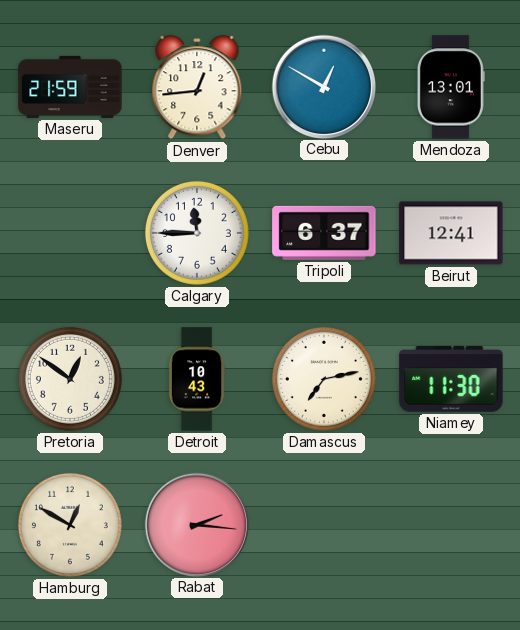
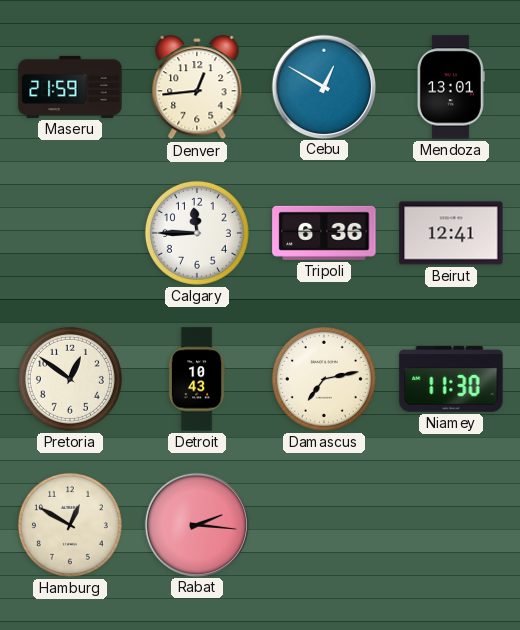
Tripoli: 6:37 -> 6:36 (324, 233)
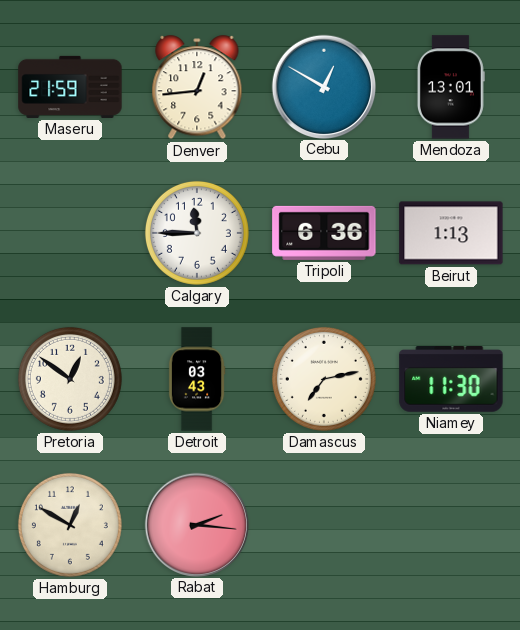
Beirut: 12:41 -> 1:13 (451, 233)
Detroit: 10:43 -> 03:43 (197, 379)
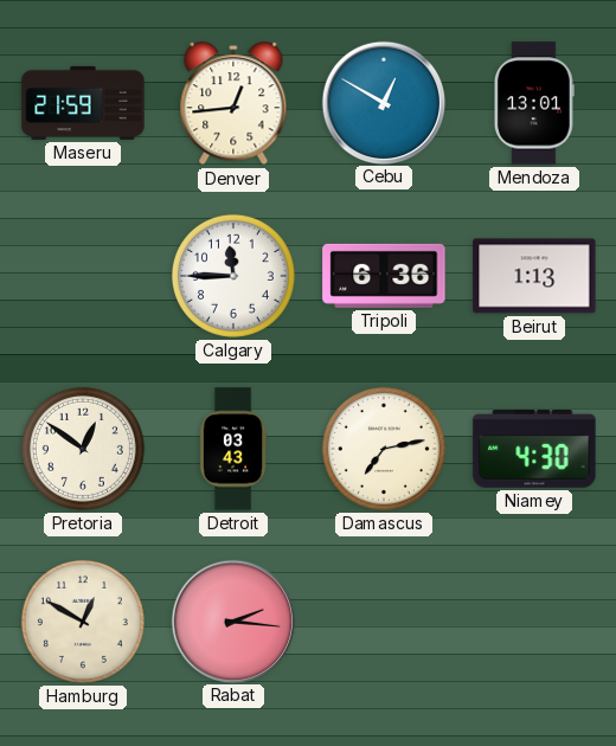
Niamey: 11:30 -> 4:30 (534, 450)
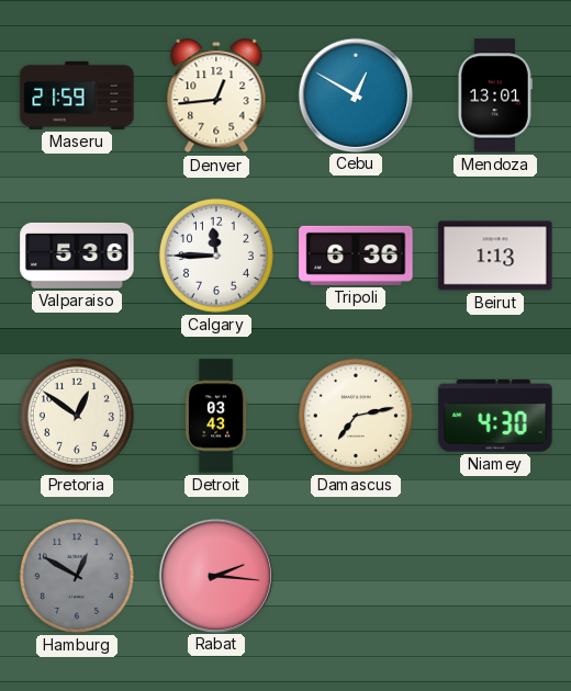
Valparaiso: none -> 5:36 (77, 256)
Hamburg dial: cream -> grey (77, 576)
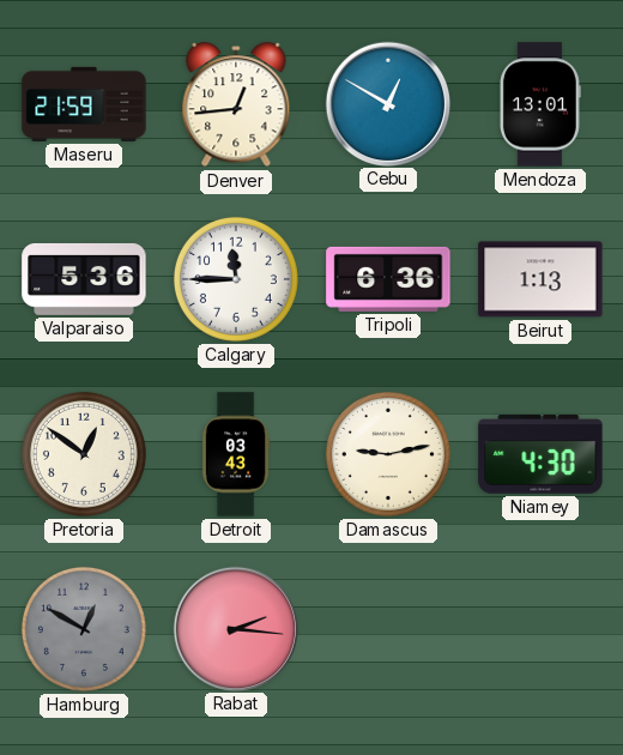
Damascus: 7:13 -> 9:13 (388, 454)
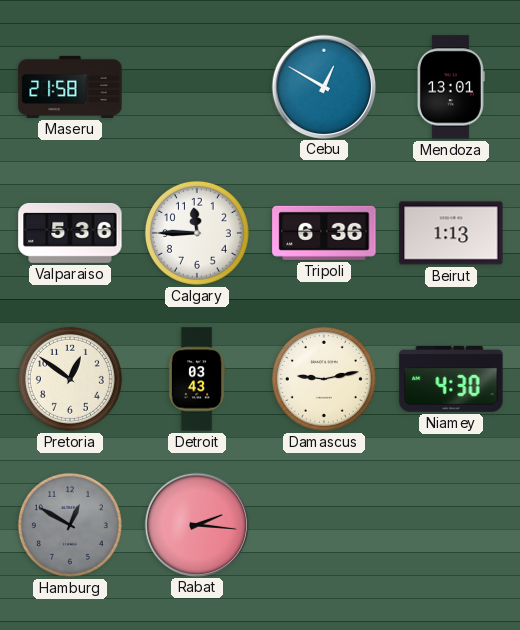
Maseru: 21:59 -> 21:58 (70, 87)
Denver: 12:44 -> none (236, 105)
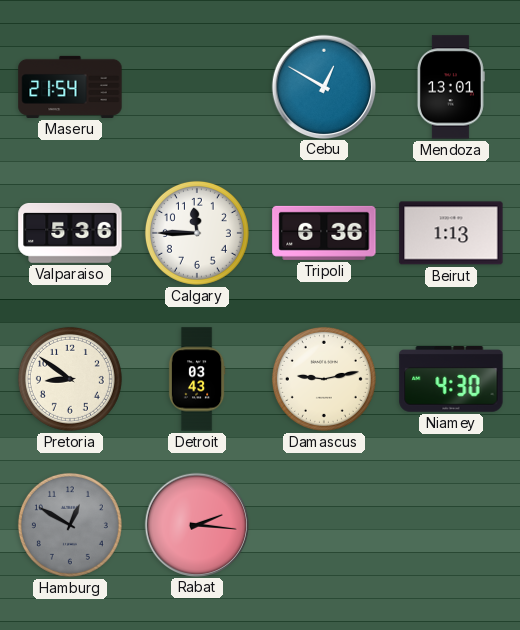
Maseru: 21:58 -> 21:54 (70, 87)
Pretoria: 12:51 -> 8:51 (70, 379)
